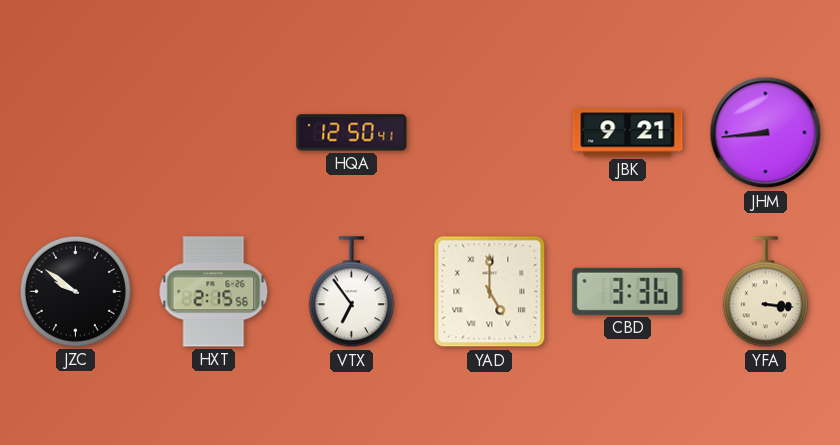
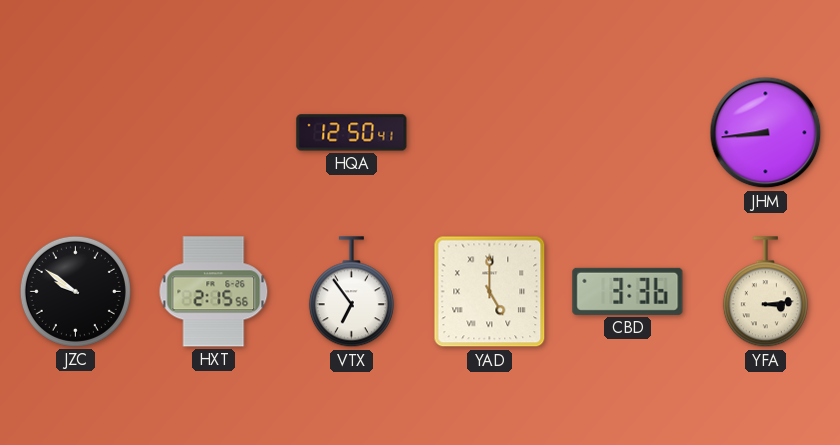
JBK: 9:21 -> none (628, 133)
YFA: 3:16 -> 3:14 (765, 292)
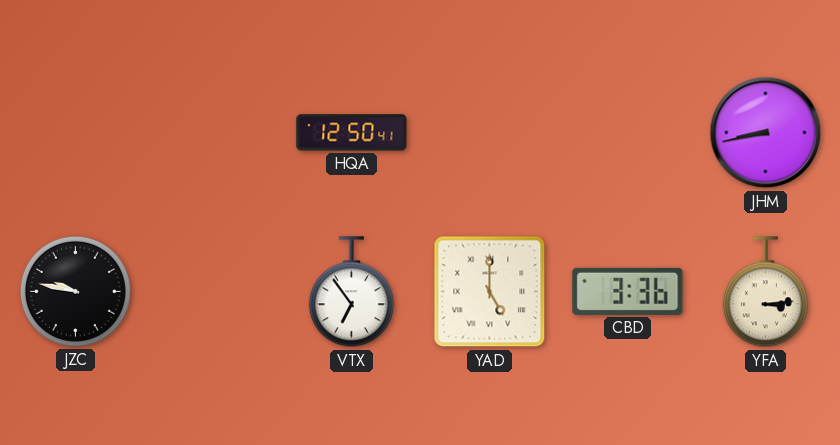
JHM: 8:44 -> 8:43 (766, 133)
JZC: 9:51 -> 9:47 (75, 291)
HXT: 2:15 -> none (214, 292)
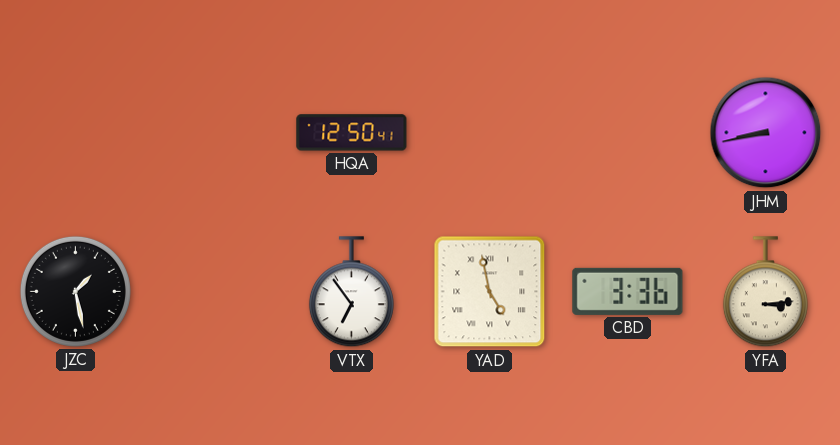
JZC: 9:47 -> 1:28 (75, 291)
YAD: 5:00 -> 4:58 (490, 292)
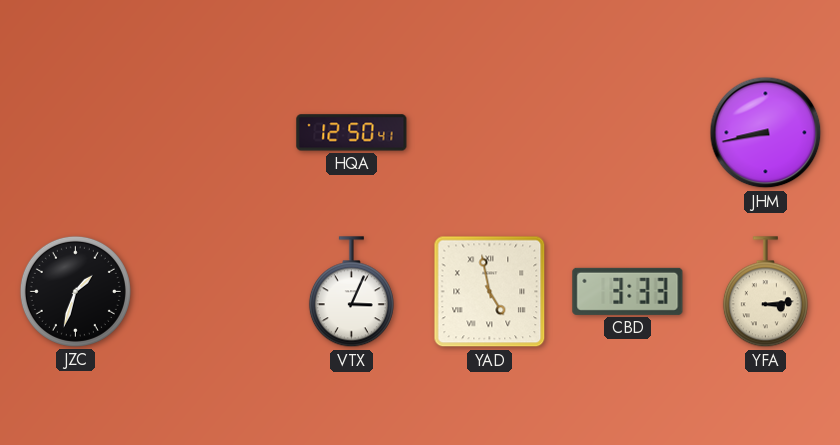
JZC: 1:28 -> 1:33 (75, 291)
VTX: 6:54 -> 3:04 (351, 292)
CBD: 3:36 -> 3:33 (628, 291)
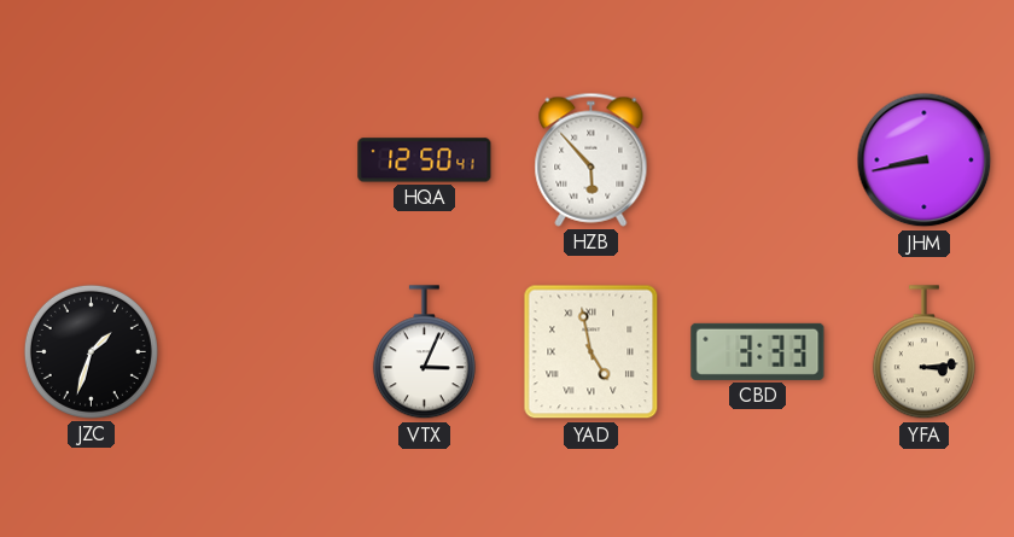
HZB: none -> 5:53 (591, 159)
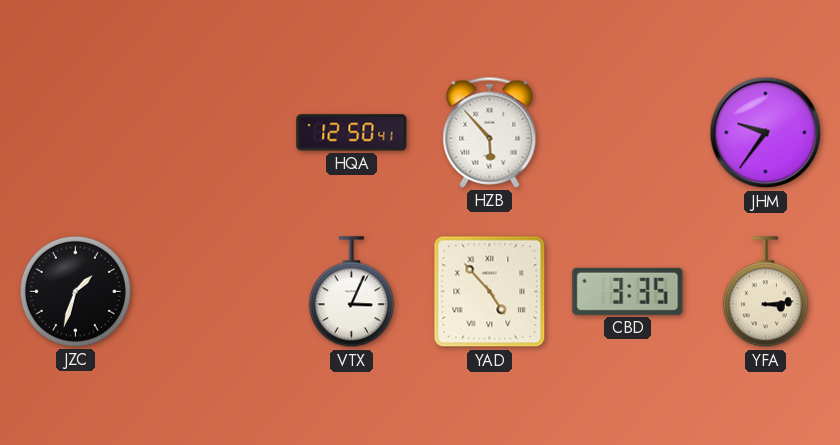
JHM: 8:43 -> 9:36 (766, 133)
YAD: 4:58 -> 4:53 (490, 292)
CBD: 3:33 -> 3:35 (628, 291)
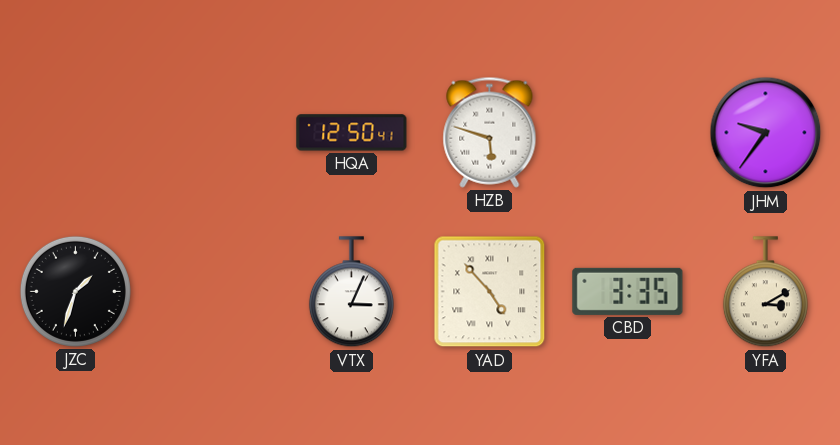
HZB: 5:53 -> 5:48 (490, 132)
YFA: 3:14 -> 3:10 (765, 292)
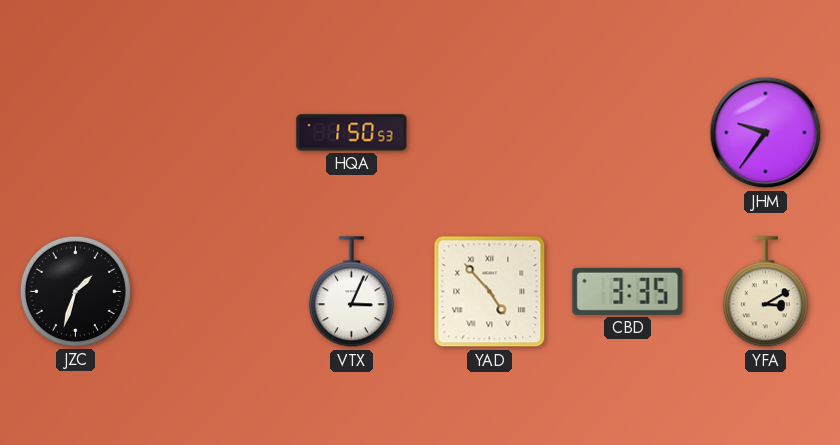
HQA: 12:50 -> 1:50 (352, 133)
HZB: 5:48 -> none (490, 132)
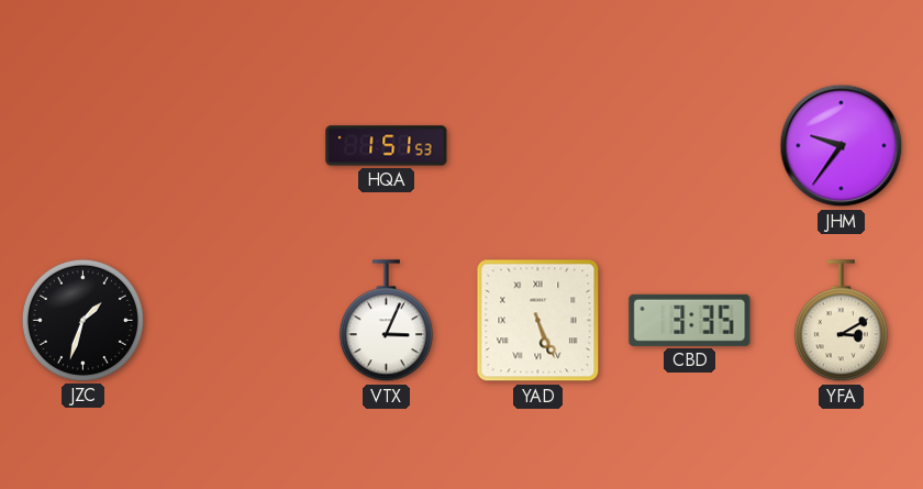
HQA: 1:50 -> 1:51 (387, 146)
YAD: 4:53 -> 5:26 (538, 321)
